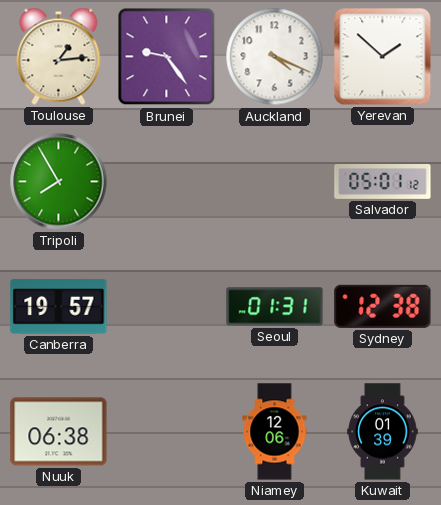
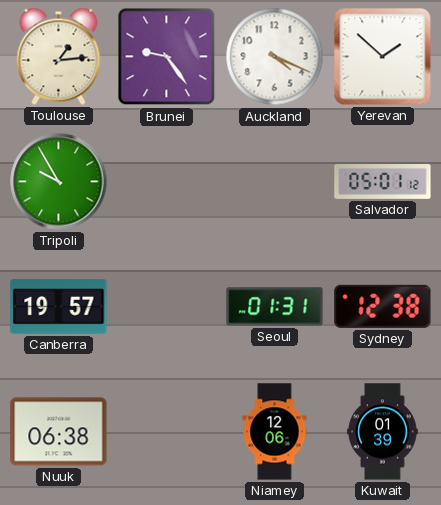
Tripoli: 7:55 -> 9:55 (59, 182)
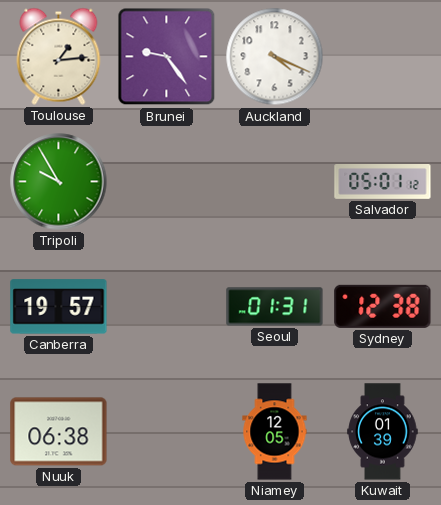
Yerevan: 1:52 -> none (383, 57)
Niamey: 12:06 -> 12:05 (275, 432)
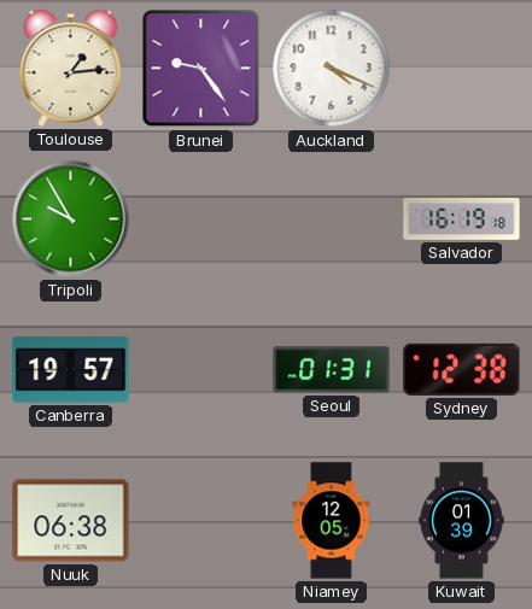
Salvador: 05:01 -> 16:19 (462, 219)
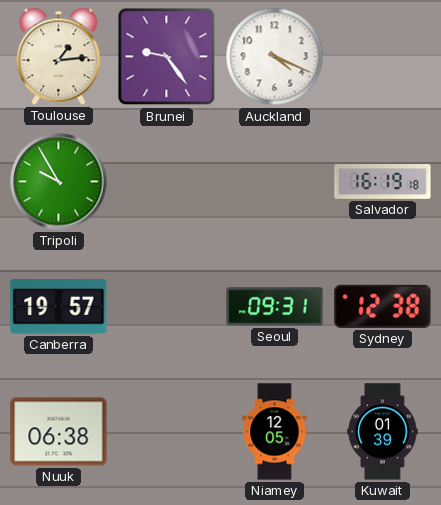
Seoul: 01:31 -> 09:31 (275, 307)
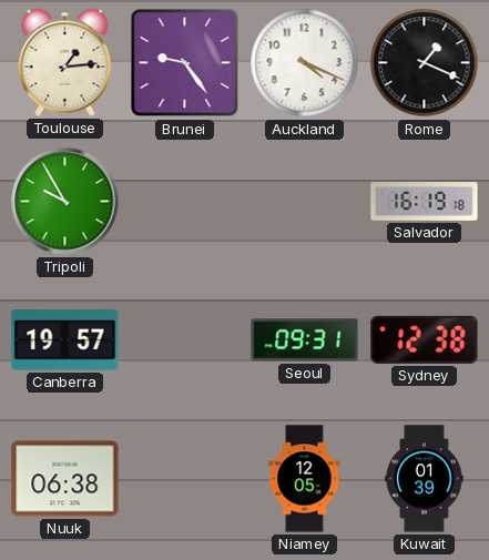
Rome: none -> 1:19 (425, 63)
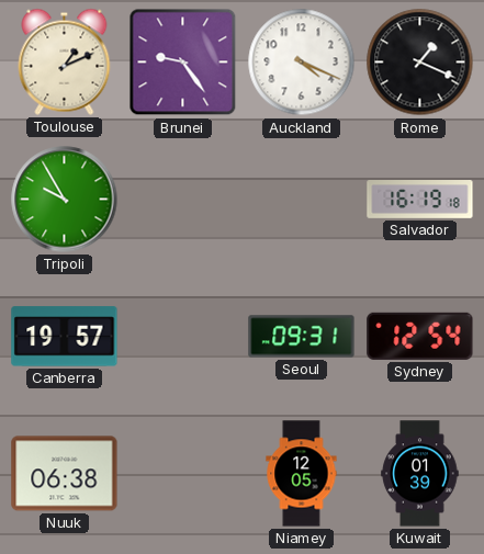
Toulouse: 1:14 -> 1:11 (65, 61)
Sydney: 12:38 -> 12:54 (420, 336)
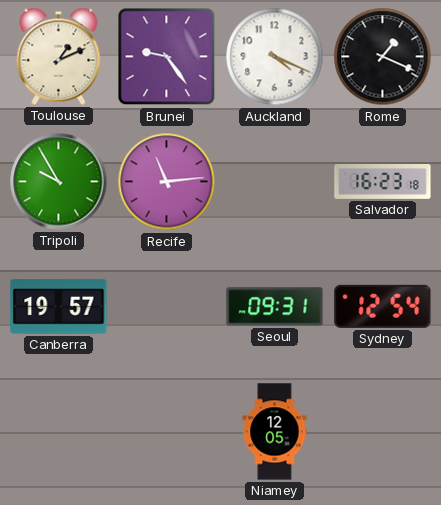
Recife: none -> 11:14 (167, 182)
Salvador: 16:19 -> 16:23 (383, 182)
Nuuk: 06:38 -> none (65, 474)
Kuwait: 01:39 -> none (420, 474)
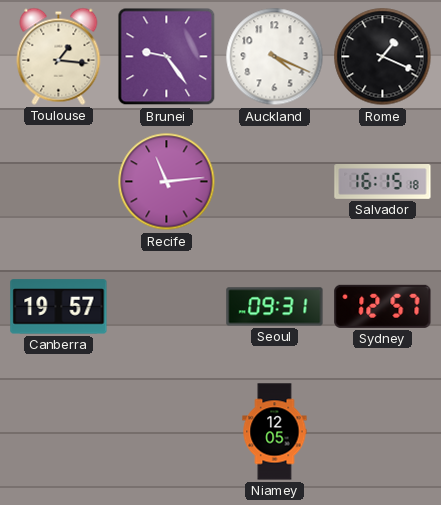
Toulouse: 1:11 -> 1:16 (59, 56)
Tripoli: 9:55 -> none (59, 182)
Salvador: 16:23 -> 16:15 (383, 182)
Sydney: 12:54 -> 12:57 (383, 306)
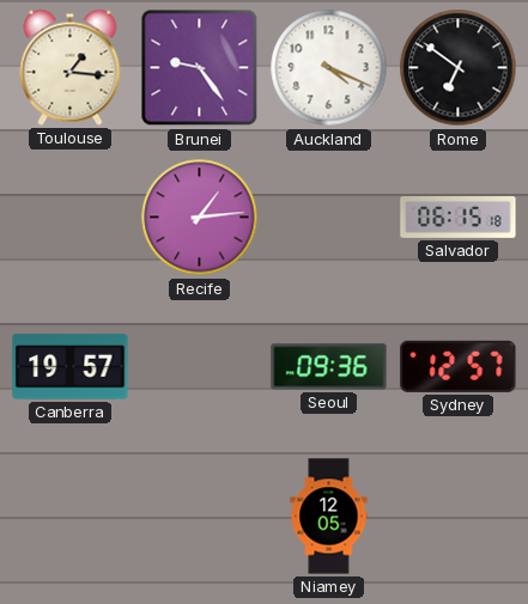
Rome: 1:19 -> 6:51 (459, 68)
Recife: 11:14 -> 1:14 (200, 218)
Salvador: 16:15 -> 06:15 (459, 218)
Seoul: 09:31 -> 09:36 (329, 367)
